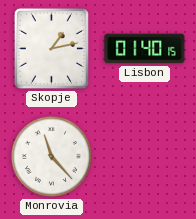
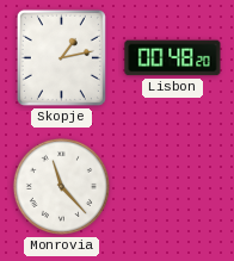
Lisbon: 01:40 -> 00:48 (173, 58)
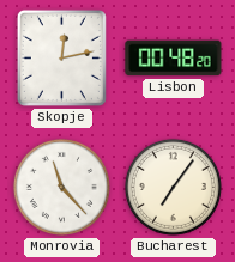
Skopje: 1:13 -> 12:13 (61, 57)
Bucharest: none -> 7:06 (173, 187)
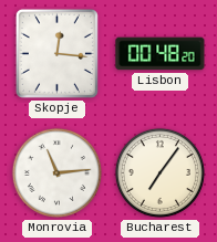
Skopje: 12:13 -> 12:16 (56, 53)
Monrovia: 11:23 -> 11:14 (56, 172)
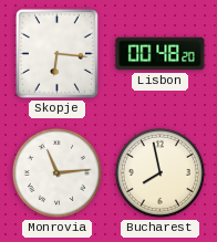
Skopje: 12:16 -> 6:16 (56, 53)
Bucharest: 7:06 -> 7:58 (159, 172)
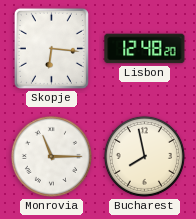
Lisbon: 00:48 -> 12:48 (145, 49)
Monrovia: 11:14 -> 11:15 (51, 156)
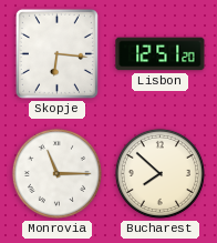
Lisbon: 12:48 -> 12:51 (161, 54)
Bucharest: 7:58 -> 7:52 (159, 173)
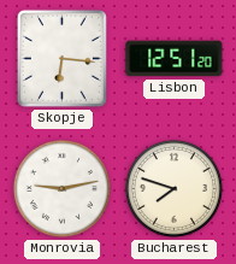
Monrovia: 11:15 -> 9:13 (61, 188)
Bucharest: 7:52 -> 7:48 (173, 188)
